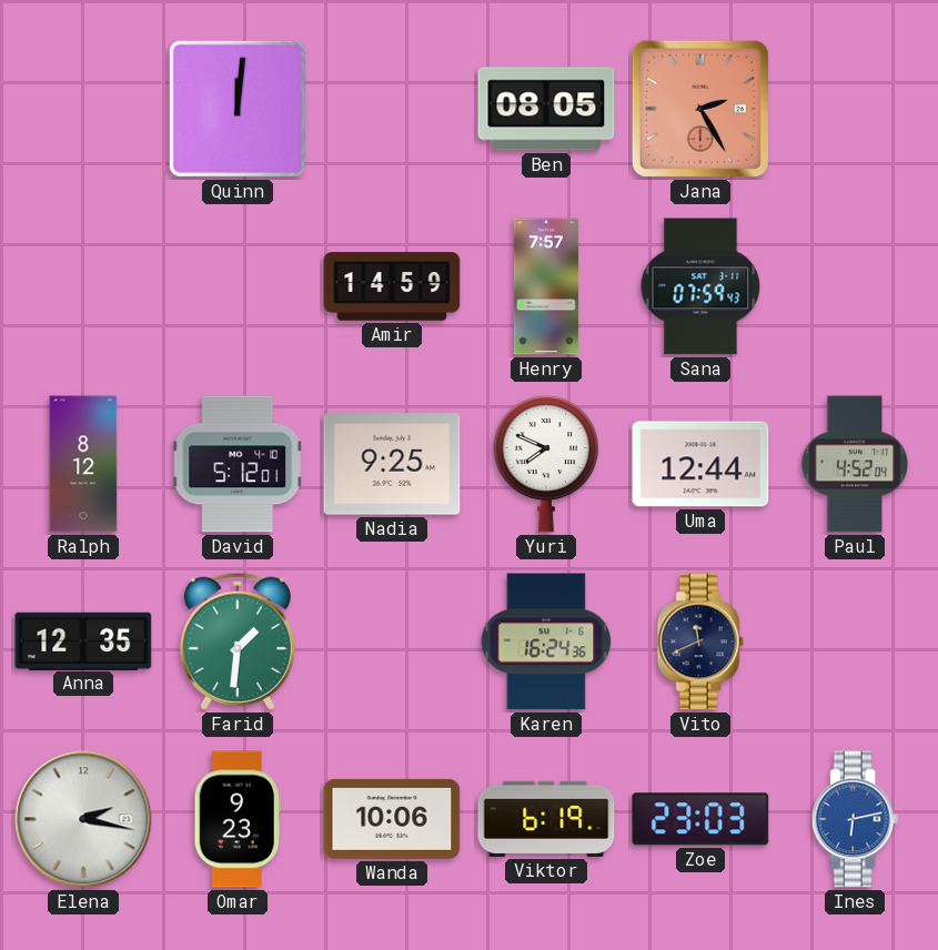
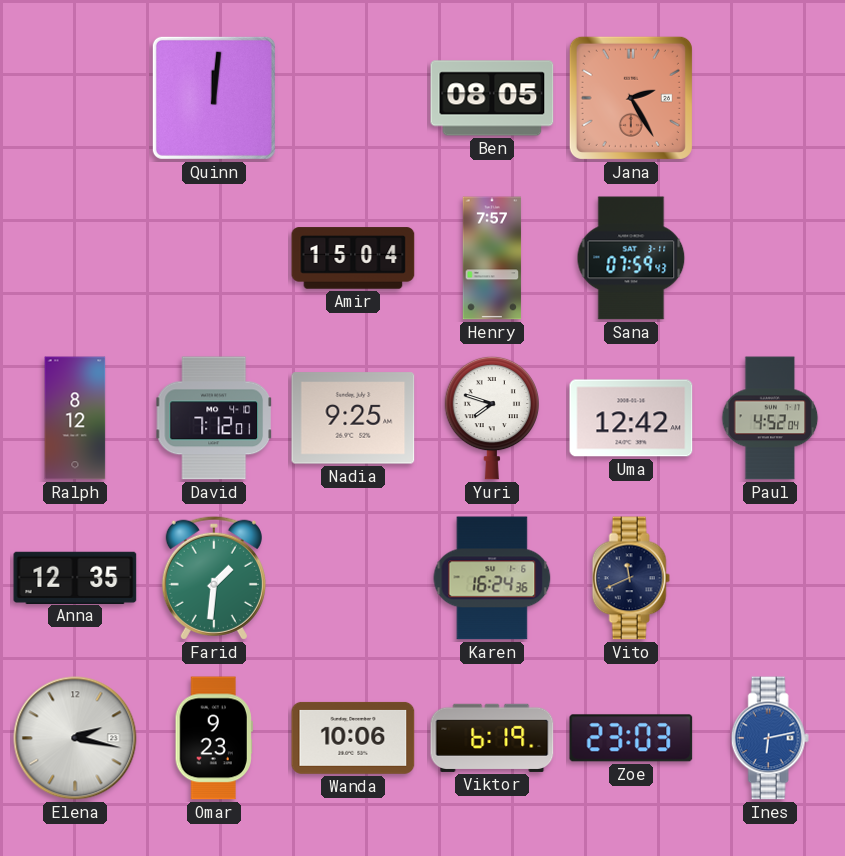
Amir: 14:59 -> 15:04 (353, 258)
David: 5:12 -> 7:12 (214, 418)
Yuri: 7:49 -> 7:48 (491, 418)
Uma: 12:44 -> 12:42 (631, 418)
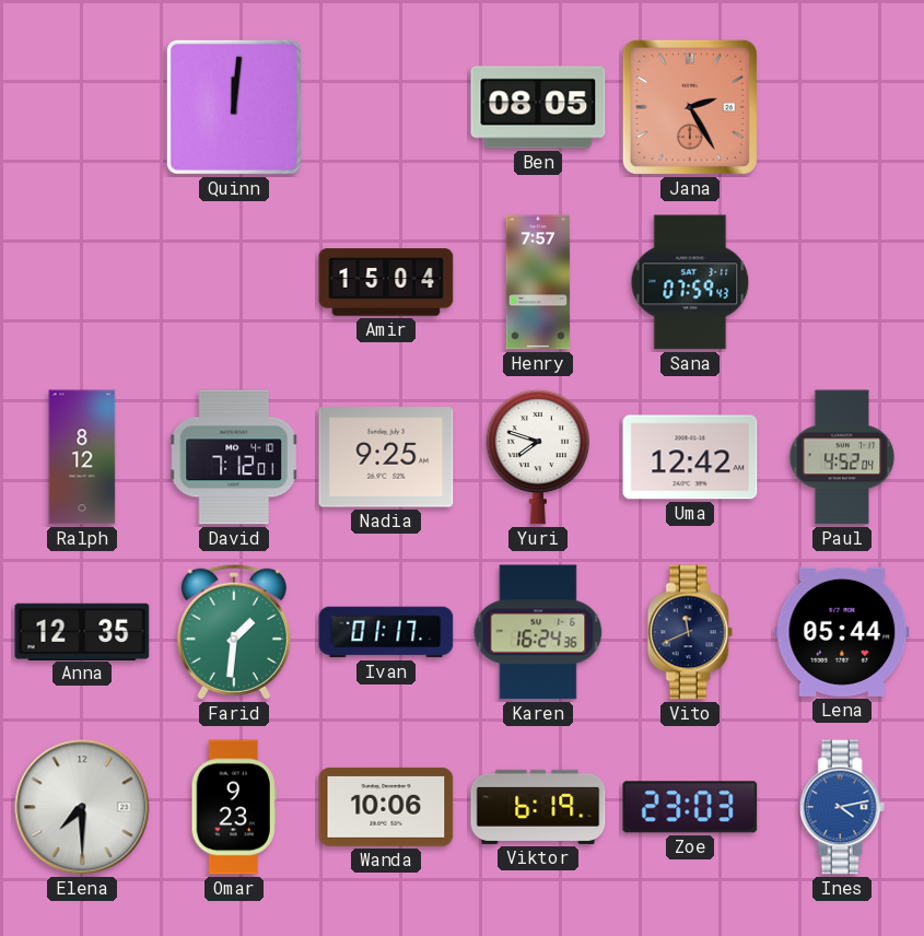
Ivan: none -> 01:17 (386, 632)
Lena: none -> 05:44 (842, 632)
Elena: 2:17 -> 7:30 (82, 807)
Ines: 6:13 -> 4:13 (842, 807)
